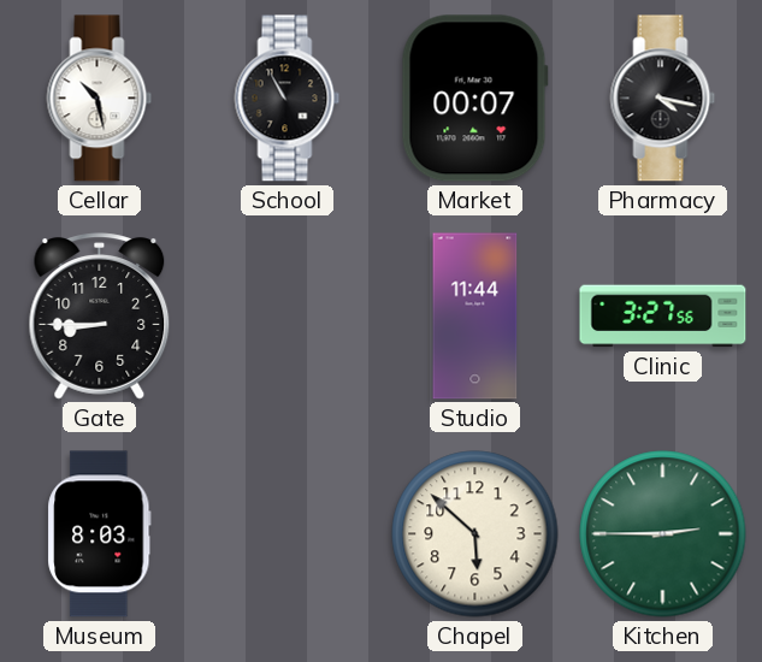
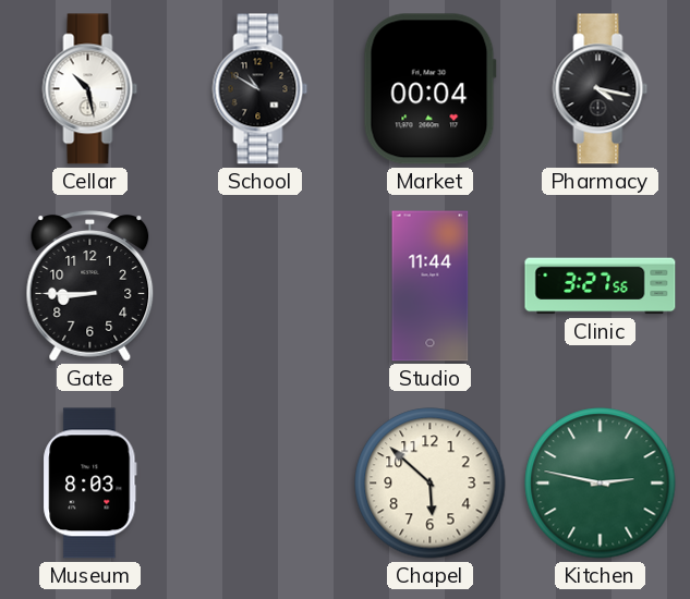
School: 10:55 -> 10:50 (261, 89)
Market: 00:07 -> 00:04 (429, 89)
Kitchen: 2:45 -> 2:47 (601, 484)
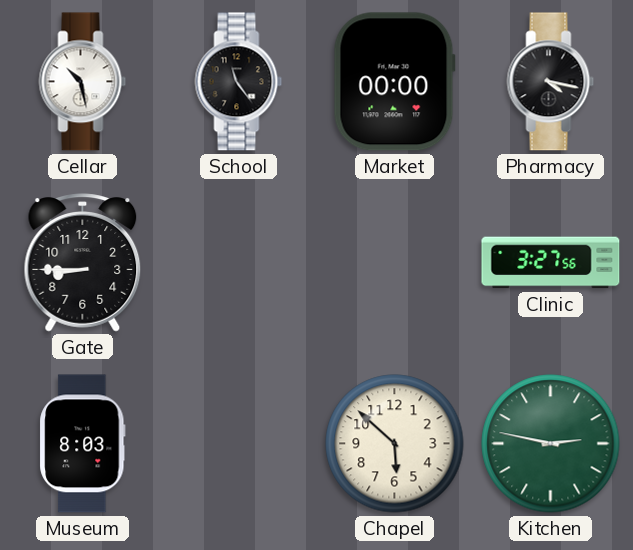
School: 10:50 -> 11:24 (239, 82)
Market: 00:04 -> 00:00 (394, 82)
Studio: 11:44 -> none (431, 286)
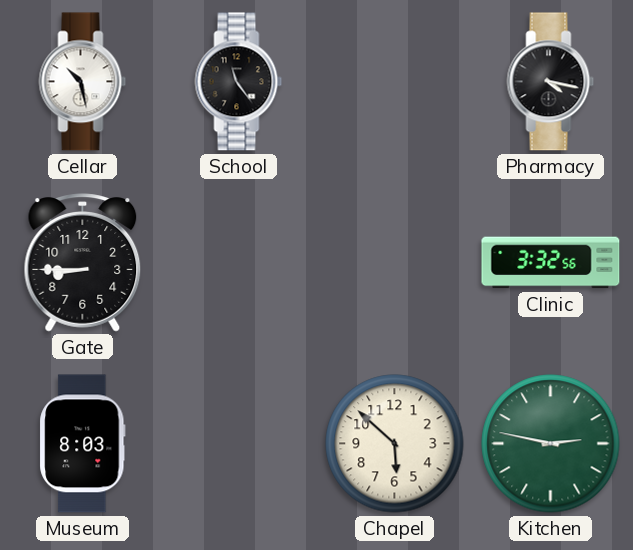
Market: 00:00 -> none (394, 82)
Clinic: 3:27 -> 3:32 (551, 263)
